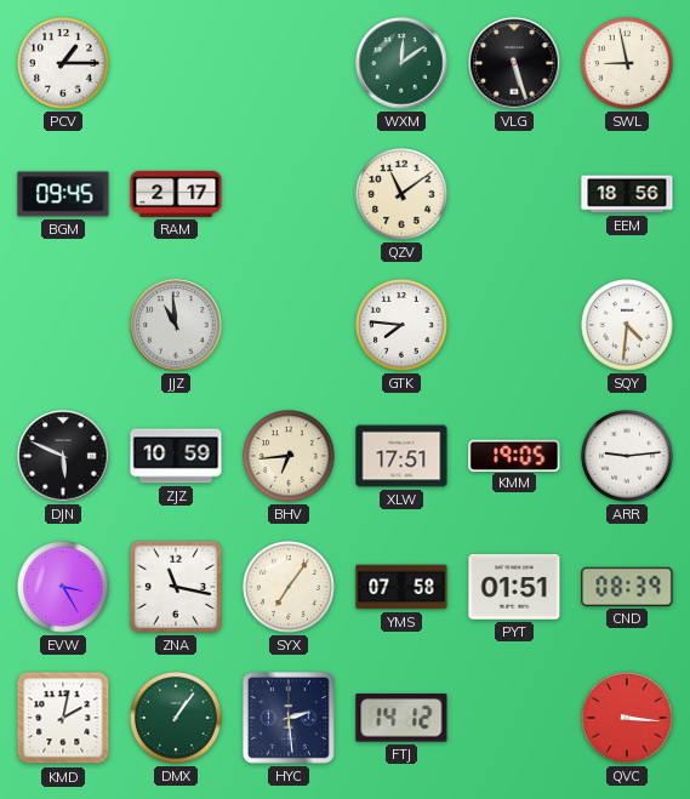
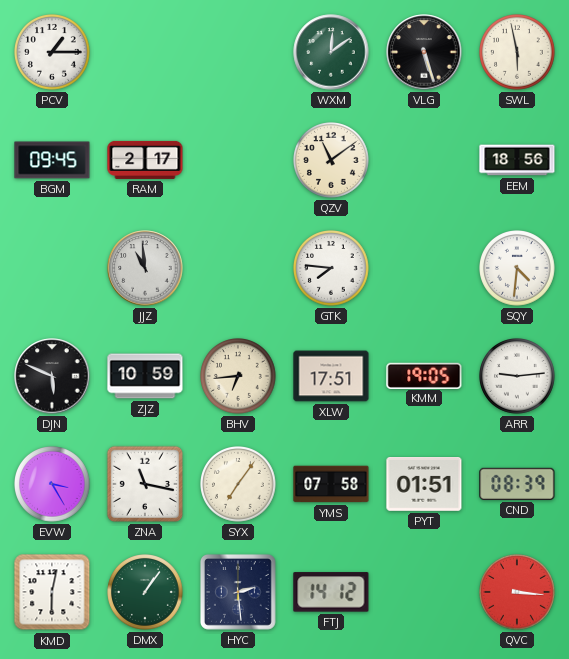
SWL: 8:58 -> 5:58 (518, 53)
KMD: 2:02 -> 6:02 (52, 592)
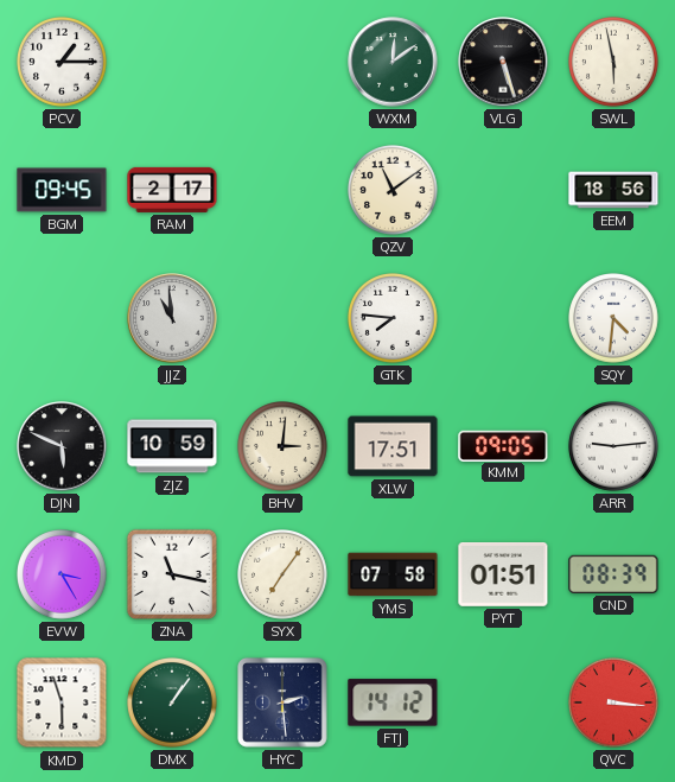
BHV: 6:44 -> 3:01 (284, 447)
KMM: 19:05 -> 09:05 (503, 445)
KMD: 6:02 -> 5:57 (62, 702)
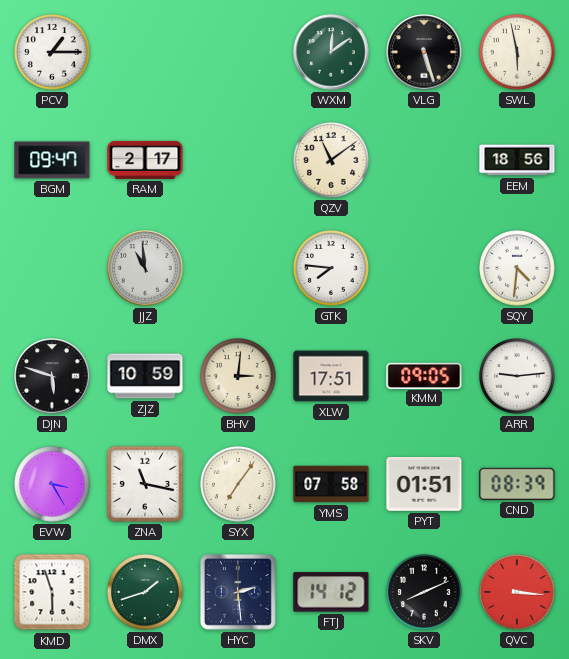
BGM: 09:45 -> 09:47 (52, 160)
DJN: 5:49 -> 5:48 (52, 376)
DMX: 1:06 -> 1:42 (146, 593)
SKV: none -> 8:11 (425, 593)
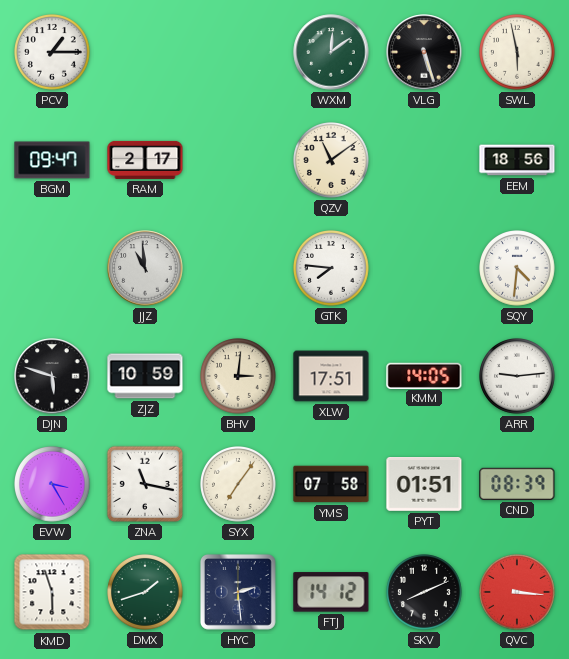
KMM: 09:05 -> 14:05 (424, 375)
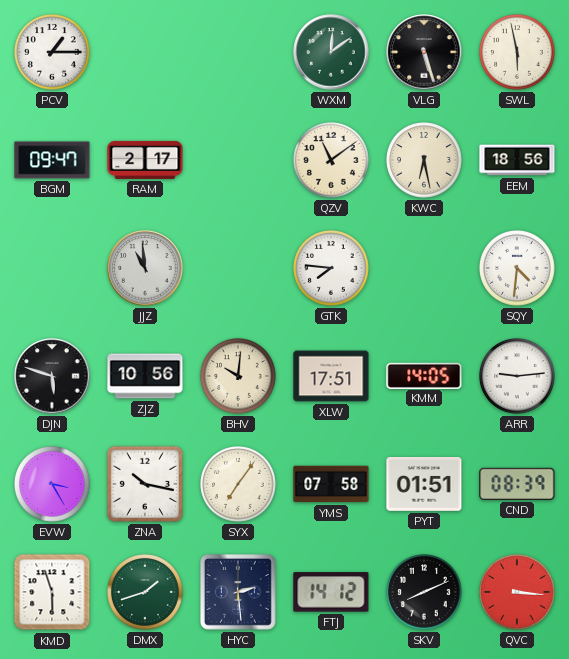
KWC: none -> 6:28 (425, 161)
ZJZ: 10:59 -> 10:56 (145, 376)
BHV: 3:01 -> 10:01 (239, 377)
ZNA: 11:17 -> 10:17 (145, 484)
